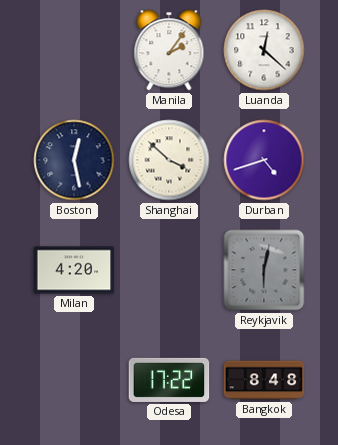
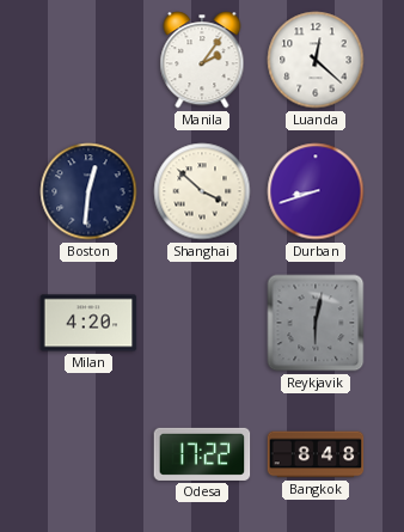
Boston: 12:28 -> 12:31 (88, 191)
Durban: 4:42 -> 8:42 (316, 191)
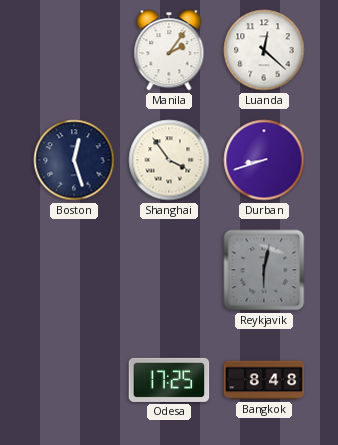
Boston: 12:31 -> 12:27 (74, 160)
Shanghai: 3:52 -> 3:54 (169, 160)
Milan: 4:20 -> none (88, 323)
Odesa: 17:22 -> 17:25 (169, 380)
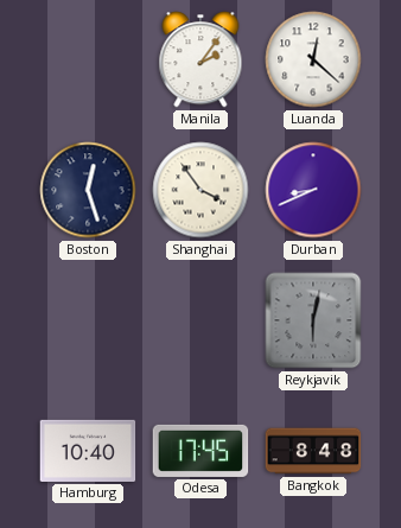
Durban: 8:42 -> 8:41 (313, 190)
Hamburg: none -> 10:40 (88, 451)
Odesa: 17:25 -> 17:45 (200, 451)
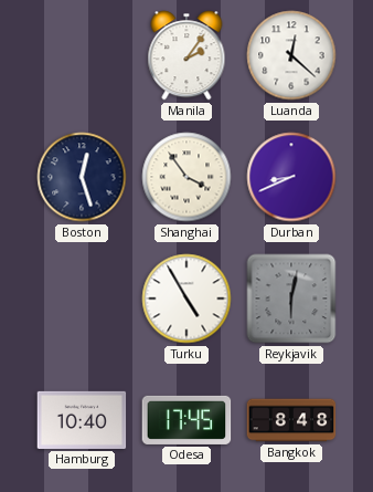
Turku: none -> 4:55 (186, 299)
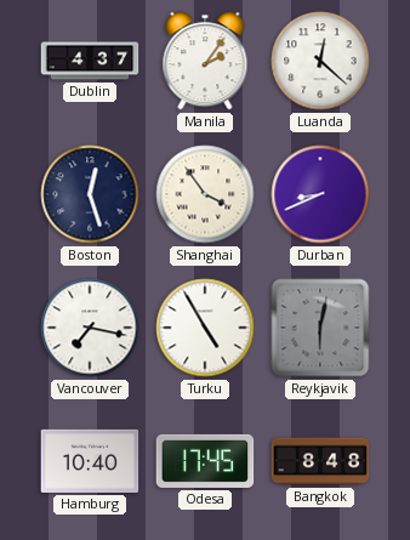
Dublin: none -> 4:37 (90, 61)
Vancouver: none -> 7:17 (90, 328)
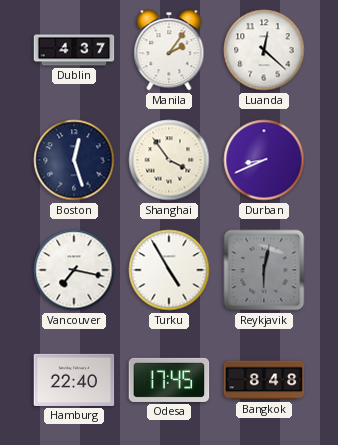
Hamburg: 10:40 -> 22:40 (74, 380)
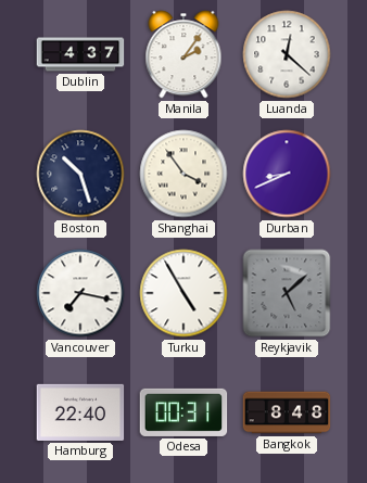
Boston: 12:27 -> 10:27 (80, 174)
Reykjavik: 6:02 -> 5:08 (287, 293)
Odesa: 17:45 -> 00:31 (184, 412)
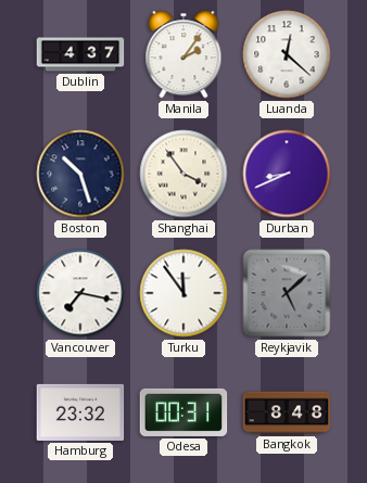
Turku: 4:55 -> 11:54 (184, 293)
Hamburg: 22:40 -> 23:32 (80, 412)
